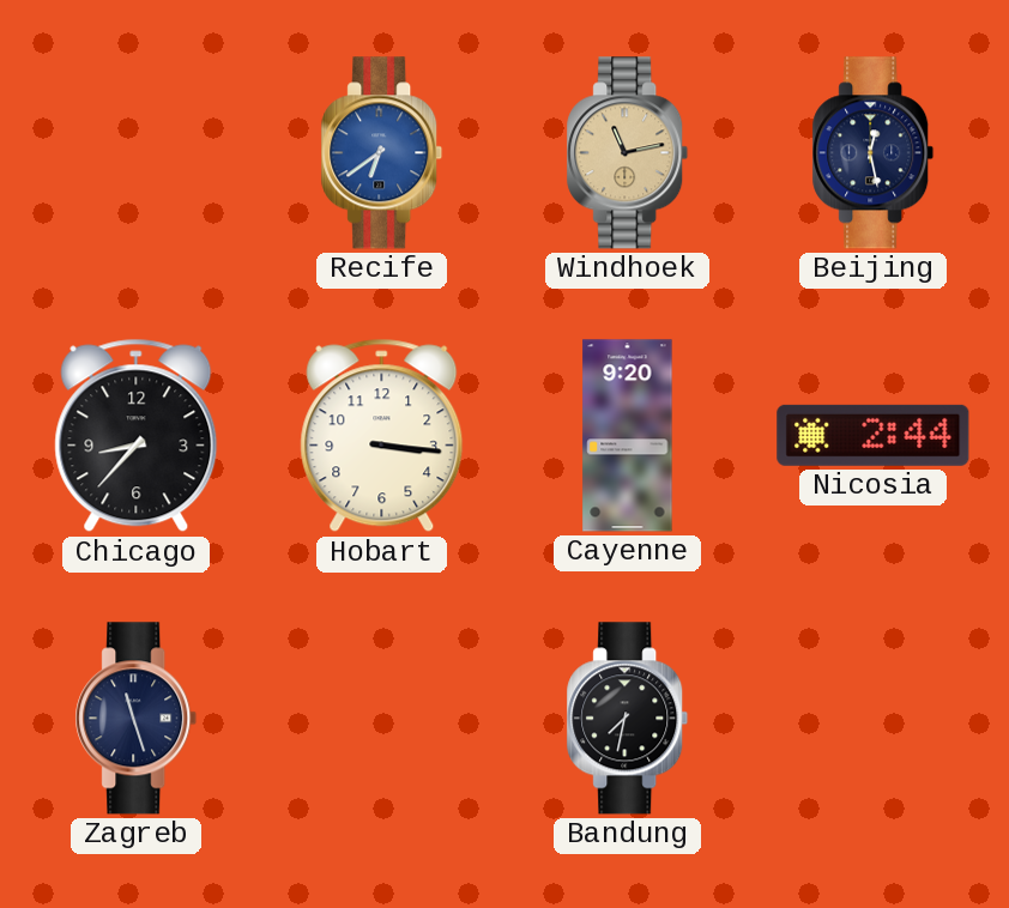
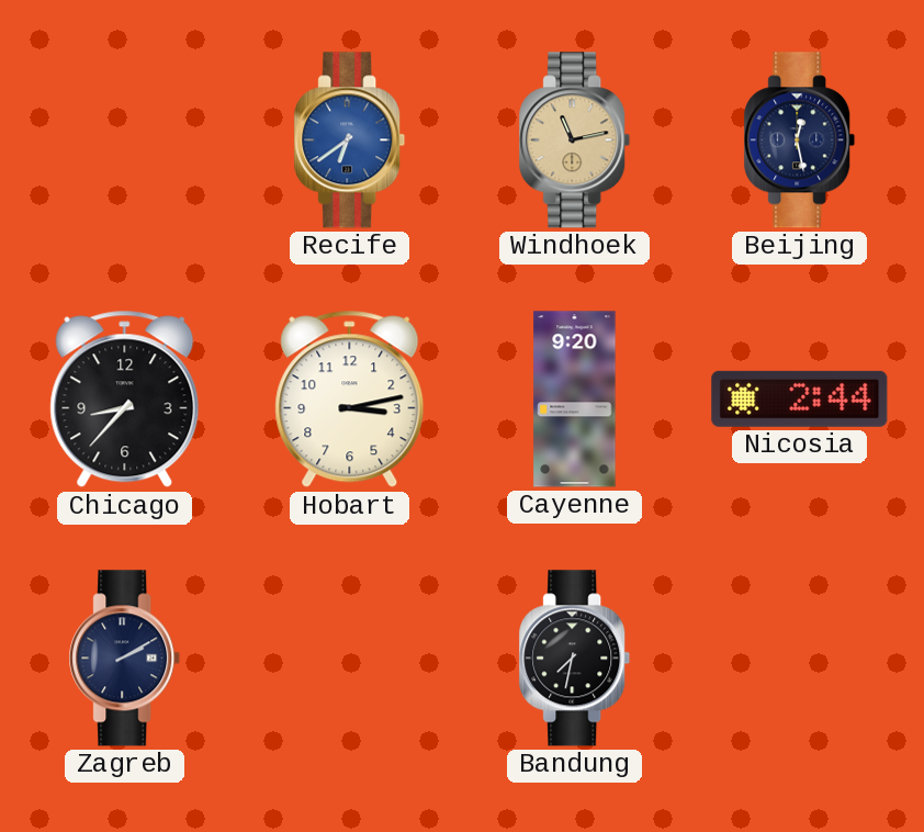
Hobart: 3:16 -> 3:13 (350, 400)
Zagreb: 11:27 -> 2:10 (125, 659)
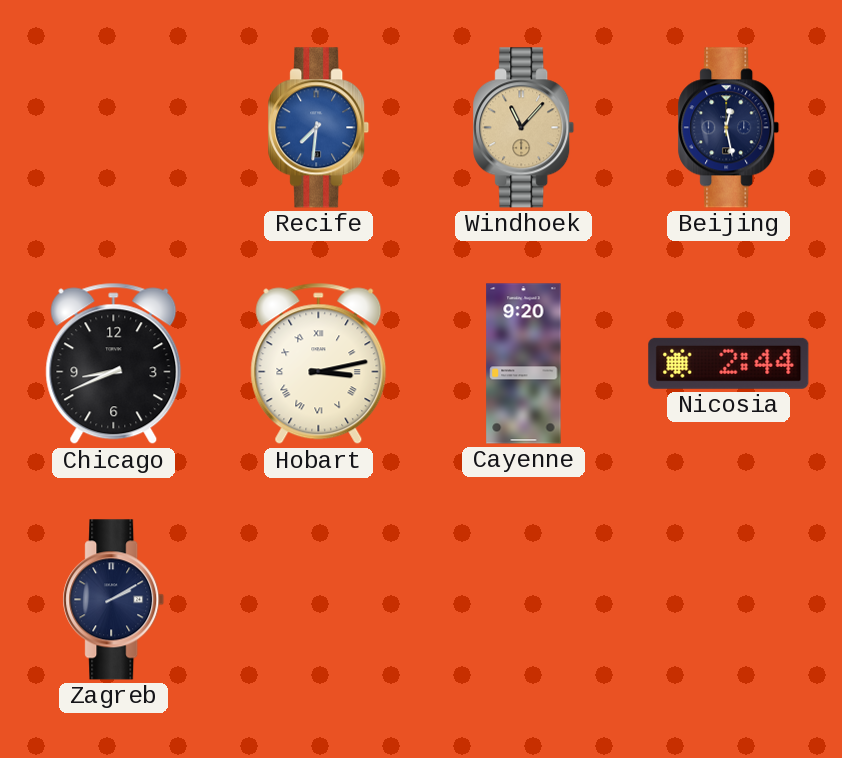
Recife: 6:39 -> 7:31 (319, 128)
Windhoek: 11:13 -> 11:07 (524, 128)
Chicago: 8:37 -> 8:41 (114, 364)
Hobart numerals: Arabic -> Roman (319, 364)
Bandung: 7:32 -> none (575, 659)
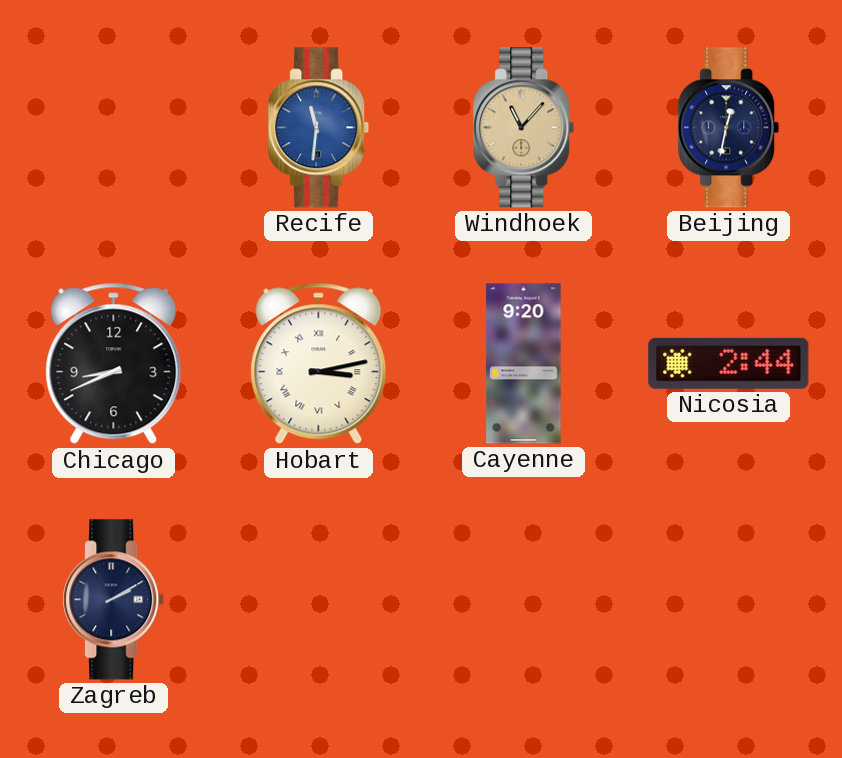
Recife: 7:31 -> 11:31 (319, 128)
Beijing: 12:28 -> 12:32 (729, 128)
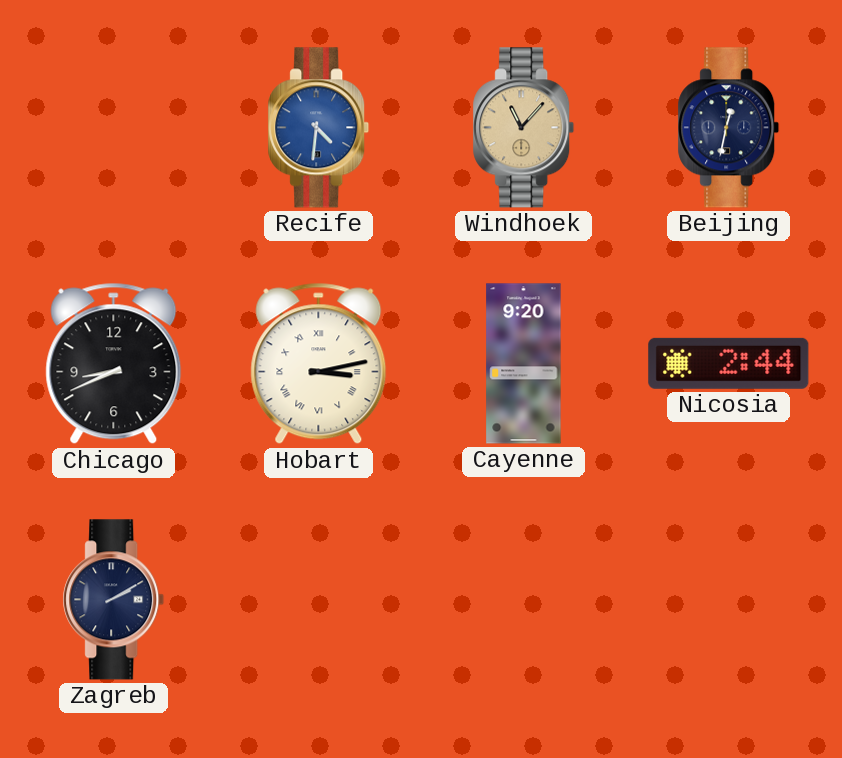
Recife: 11:31 -> 4:31 (319, 128)
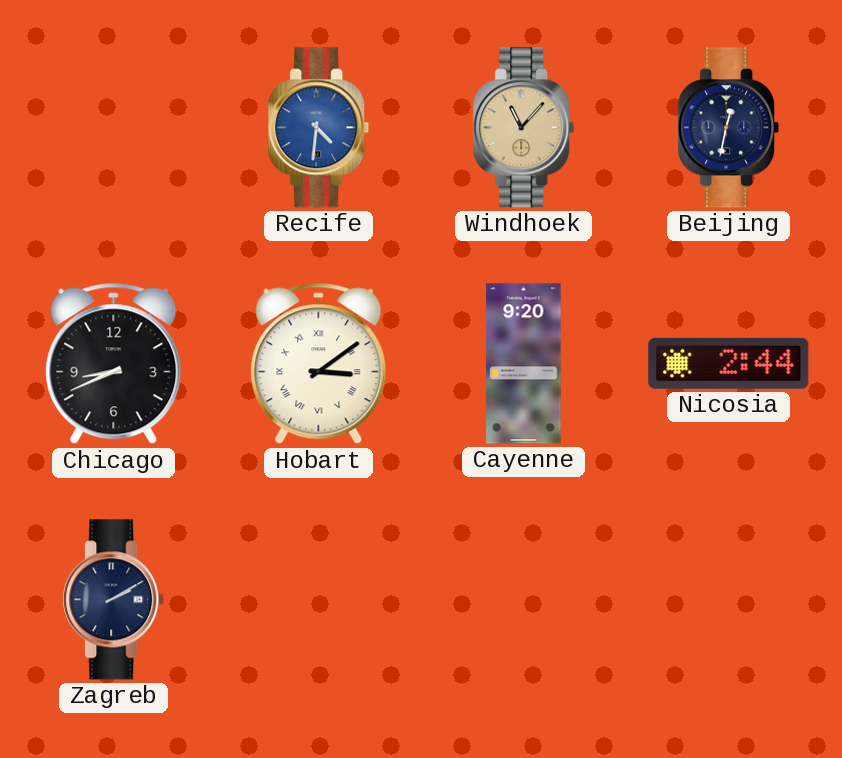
Hobart: 3:13 -> 3:09 (319, 364)
